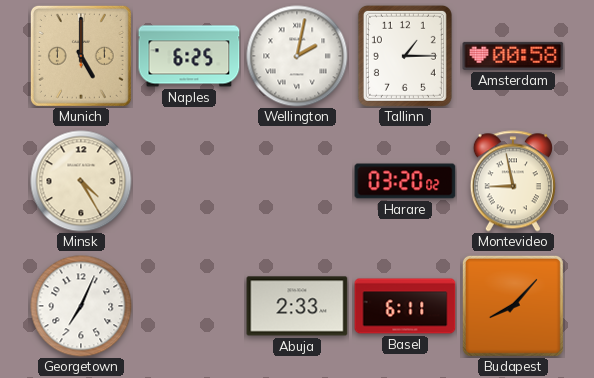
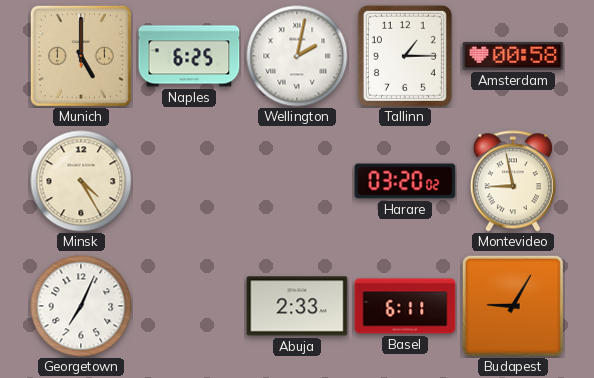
Budapest: 8:07 -> 9:05 (513, 306)
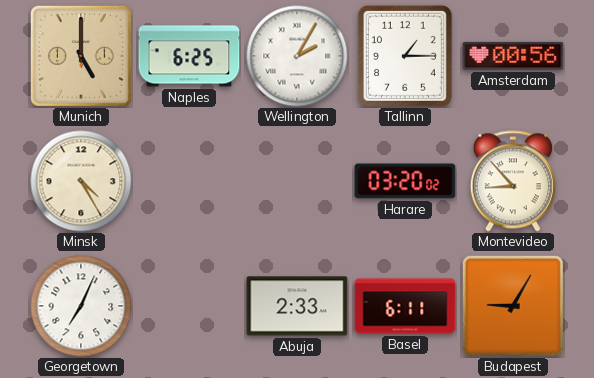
Wellington: 2:02 -> 2:05 (297, 56)
Amsterdam: 00:58 -> 00:56 (513, 56)
Montevideo: 8:58 -> 8:53 (513, 181)
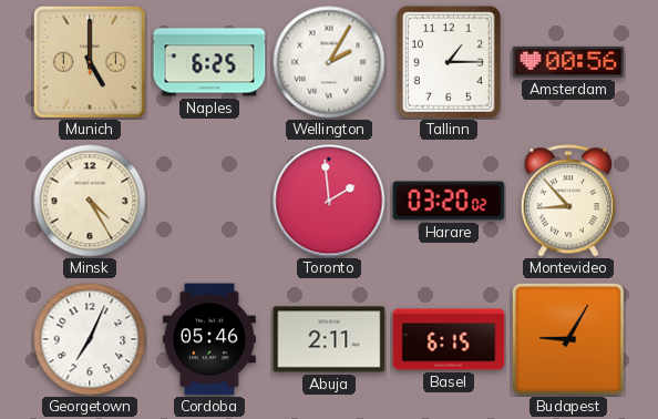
Toronto: none -> 1:59 (329, 201)
Cordoba: none -> 05:46 (209, 339)
Abuja: 2:33 -> 2:11 (329, 339)
Basel: 6:11 -> 6:15 (449, 339)
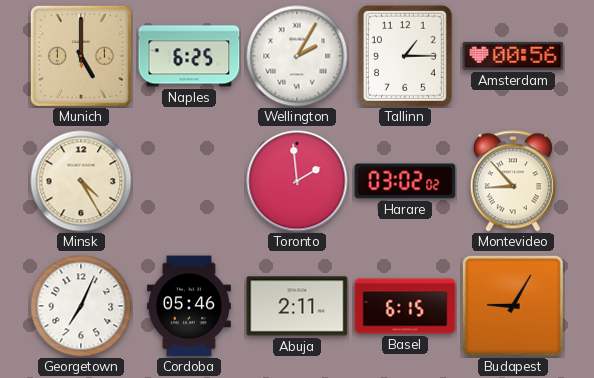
Harare: 03:20 -> 03:02 (405, 181)
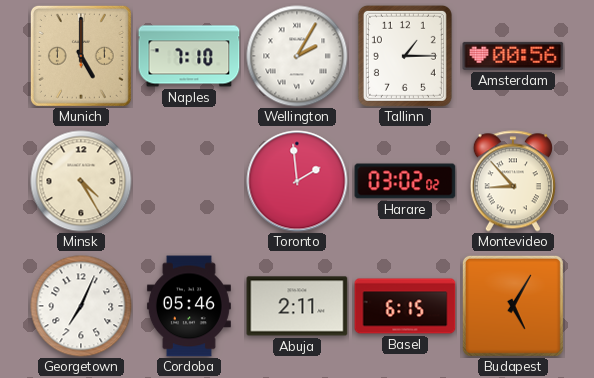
Naples: 6:25 -> 7:10 (189, 56)
Budapest: 9:05 -> 5:05 (513, 306)
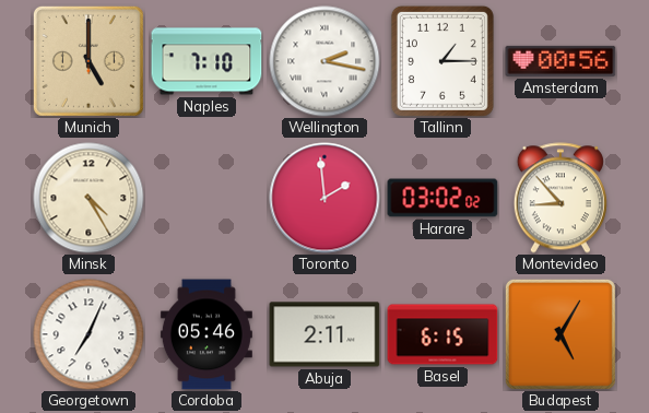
Wellington: 2:05 -> 2:17 (324, 61)
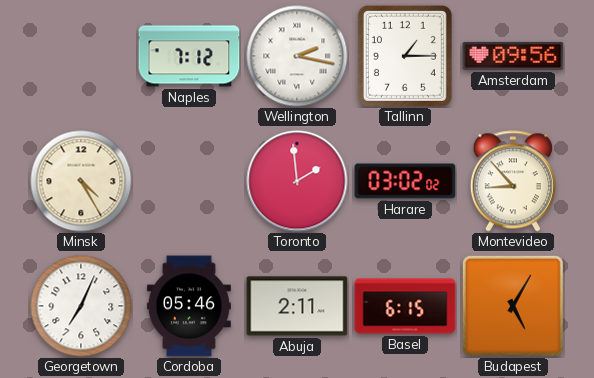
Munich: 5:00 -> none (88, 61)
Naples: 7:10 -> 7:12 (189, 56)
Amsterdam: 00:56 -> 09:56 (513, 56)
